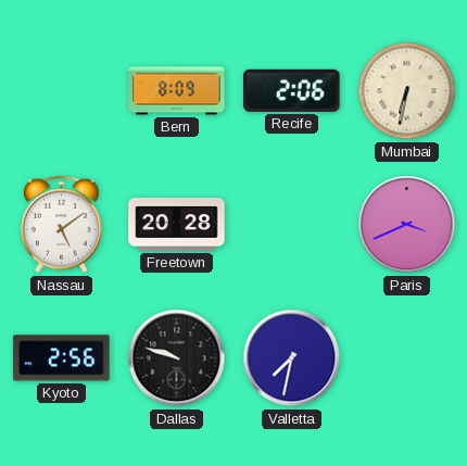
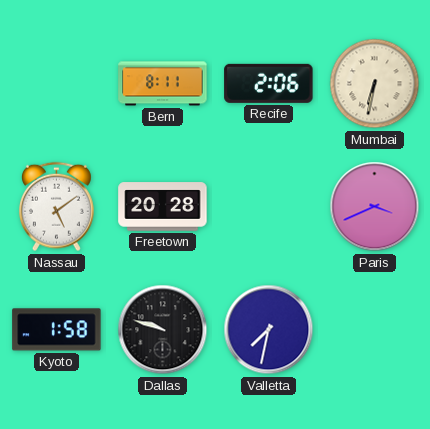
Bern: 8:09 -> 8:11 (163, 84)
Kyoto: 2:56 -> 1:58 (57, 330)
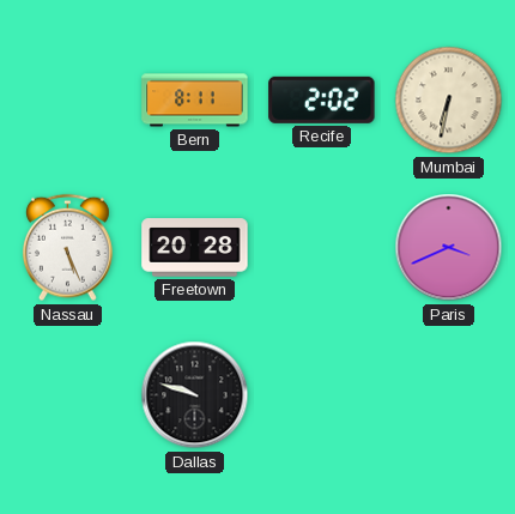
Recife: 2:06 -> 2:02 (322, 99)
Nassau: 5:09 -> 5:26 (67, 248)
Kyoto: 1:58 -> none (57, 330)
Valletta: 7:32 -> none (269, 330)
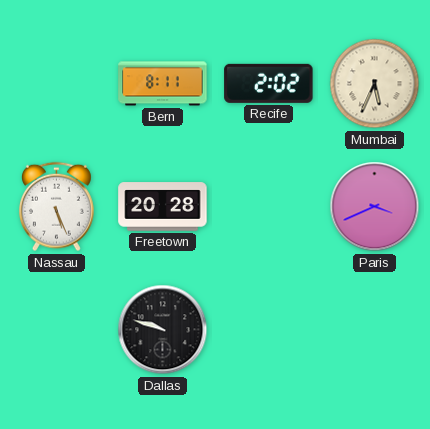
Mumbai: 6:32 -> 5:34 (375, 84)
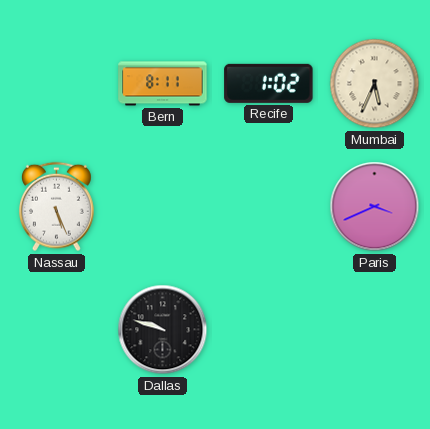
Recife: 2:02 -> 1:02 (269, 83)
Freetown: 20:28 -> none (163, 207)
